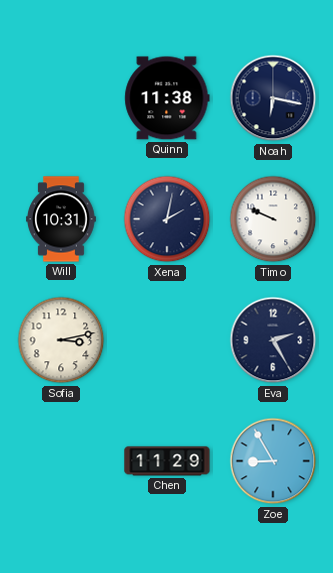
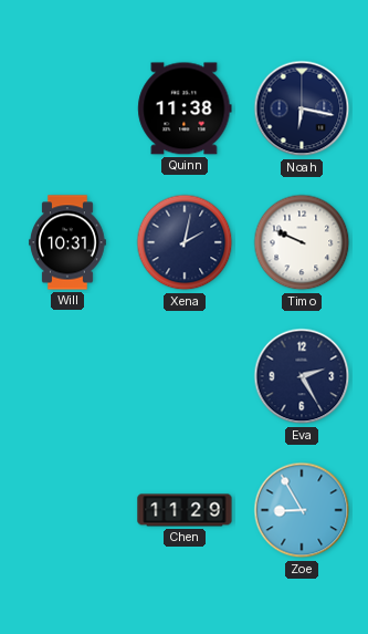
Sofia: 3:13 -> none (61, 340)
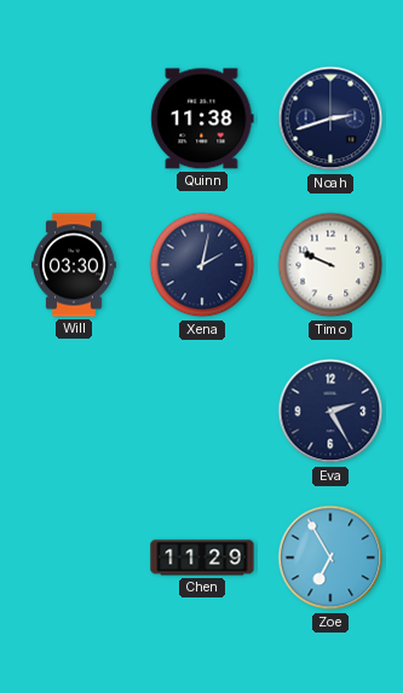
Noah: 6:17 -> 2:42 (330, 119)
Will: 10:31 -> 03:30 (75, 265)
Zoe: 8:55 -> 6:55 (330, 558)
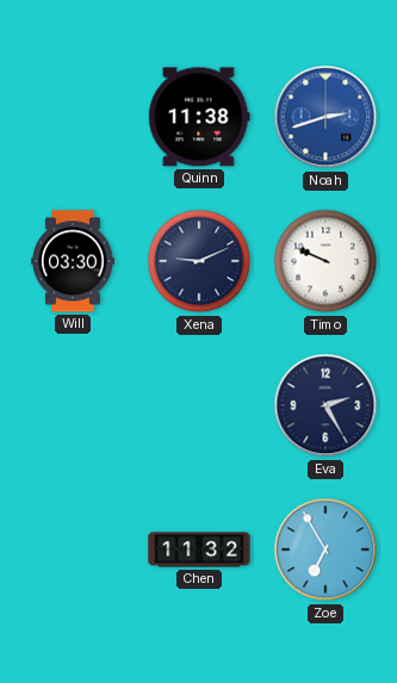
Noah dial: navy -> blue (325, 117)
Xena: 2:02 -> 9:11 (199, 261)
Chen: 11:29 -> 11:32 (199, 549)
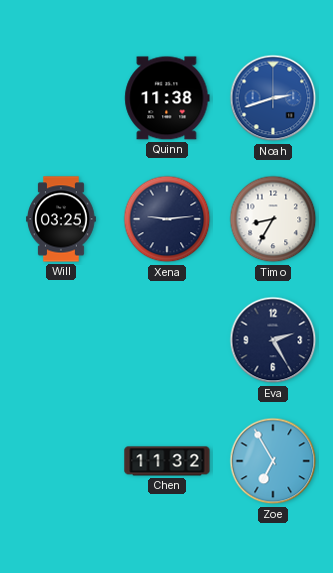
Will: 03:30 -> 03:25 (62, 219)
Xena: 9:11 -> 9:14 (167, 219)
Timo: 9:49 -> 8:35 (273, 219)
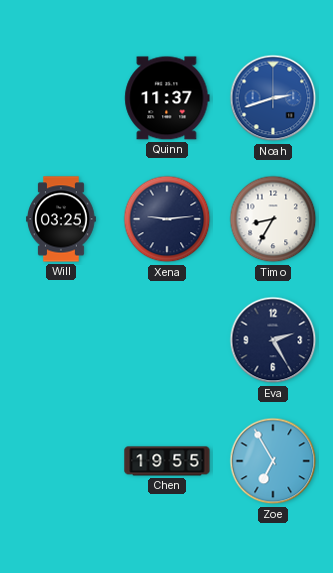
Quinn: 11:38 -> 11:37 (167, 98)
Chen: 11:32 -> 19:55 (167, 461)
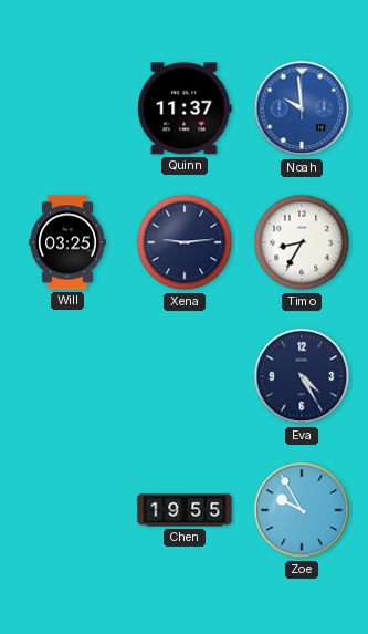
Noah: 2:42 -> 9:59 (302, 108)
Eva: 2:25 -> 4:25 (302, 376)
Zoe: 6:55 -> 9:55 (302, 510)
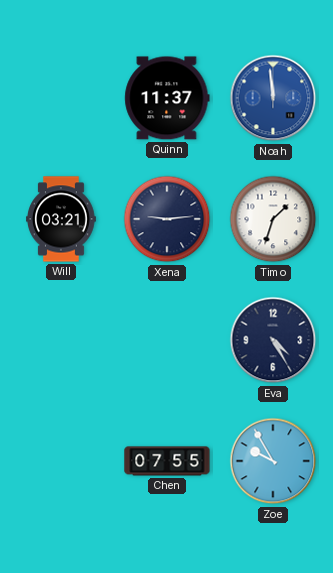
Noah: 9:59 -> 11:59 (273, 98)
Will: 03:25 -> 03:21 (62, 219)
Timo: 8:35 -> 1:33 (273, 219)
Chen: 19:55 -> 07:55 (167, 461)
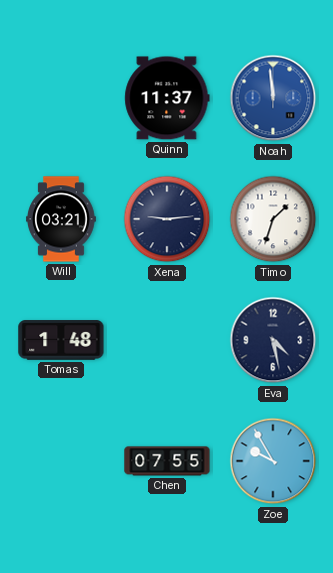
Tomas: none -> 1:48 (61, 340)
Eva: 4:25 -> 4:28 (273, 340)
